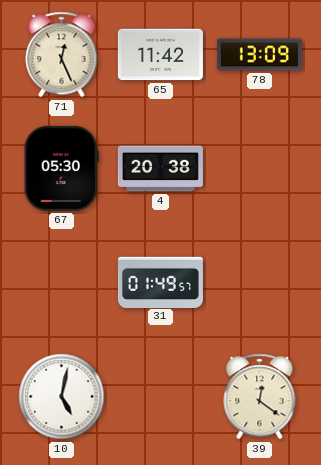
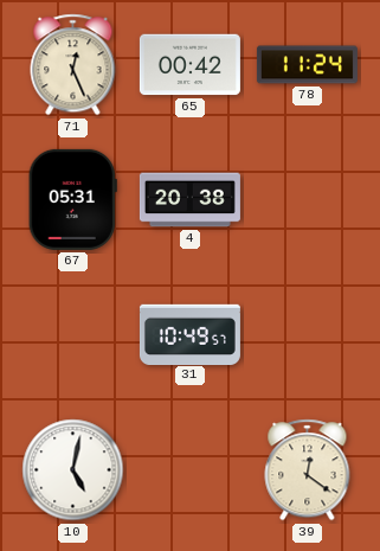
65: 11:42 -> 00:42 (189, 65)
78: 13:09 -> 11:24 (307, 65)
67: 05:30 -> 05:31 (72, 199)
31: 01:49 -> 10:49 (189, 334)
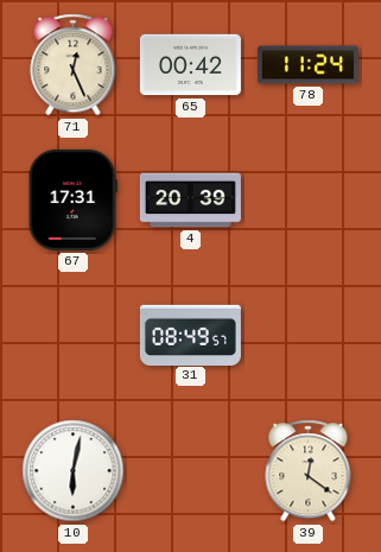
67: 05:31 -> 17:31 (72, 199)
4: 20:38 -> 20:39 (190, 201)
31: 10:49 -> 08:49 (190, 335)
10: 5:02 -> 6:02 (74, 471)
